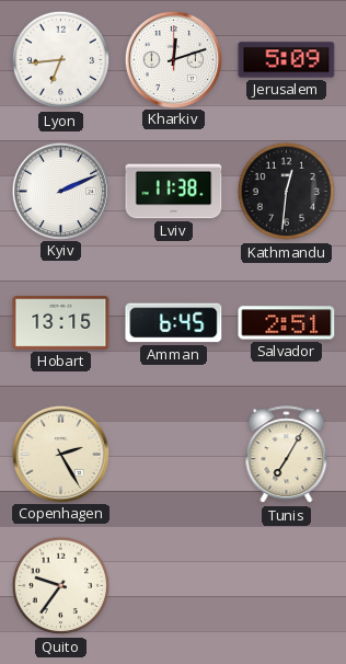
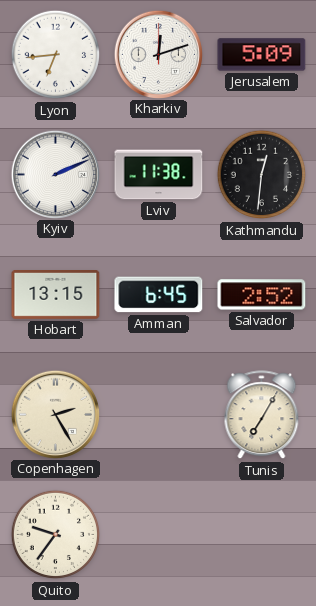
Salvador: 2:51 -> 2:52 (262, 295)
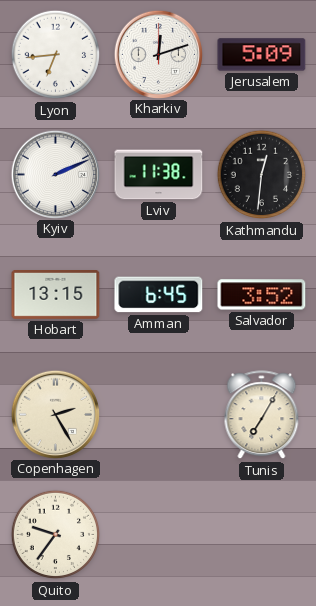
Salvador: 2:52 -> 3:52 (262, 295)
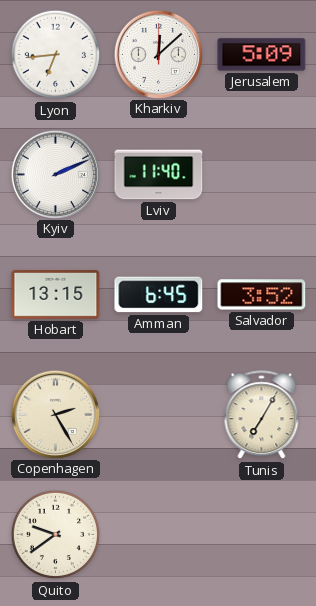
Kharkiv: 12:12 -> 12:08 (158, 54)
Lviv: 11:38 -> 11:40 (159, 175)
Kathmandu: 12:31 -> none (262, 175)
Quito: 9:36 -> 9:39 (56, 535)
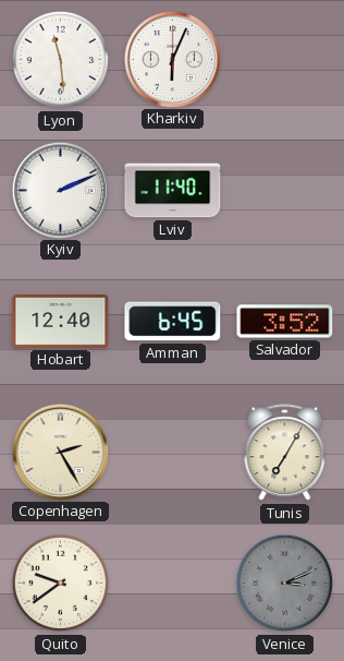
Lyon: 6:44 -> 11:29 (61, 60)
Kharkiv: 12:08 -> 6:04 (172, 59)
Jerusalem: 5:09 -> none (262, 55)
Hobart: 13:15 -> 12:40 (61, 322)
Venice: none -> 3:11 (285, 584)
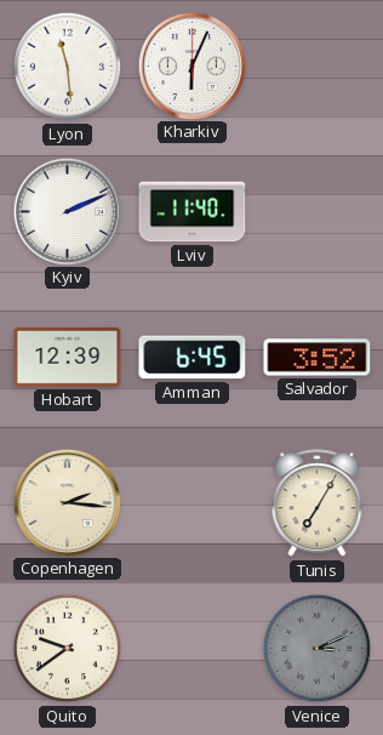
Hobart: 12:40 -> 12:39 (68, 358)
Copenhagen: 2:25 -> 2:16 (67, 502)
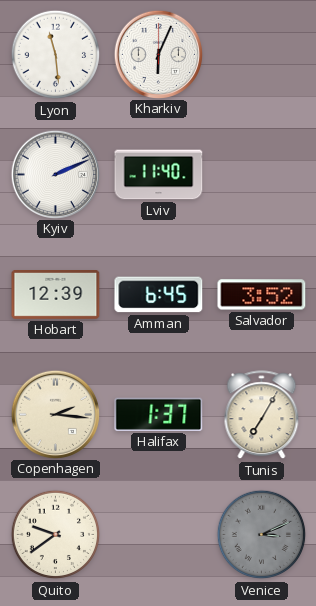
Halifax: none -> 1:37 (159, 414)
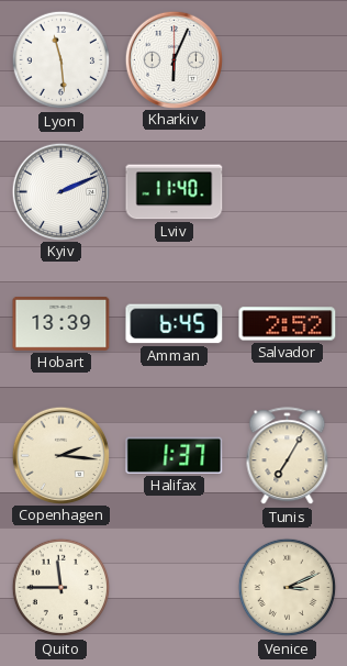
Hobart: 12:39 -> 13:39 (61, 324)
Salvador: 3:52 -> 2:52 (288, 324)
Quito: 9:39 -> 11:45 (61, 588)
Venice dial: grey -> cream (288, 588)
